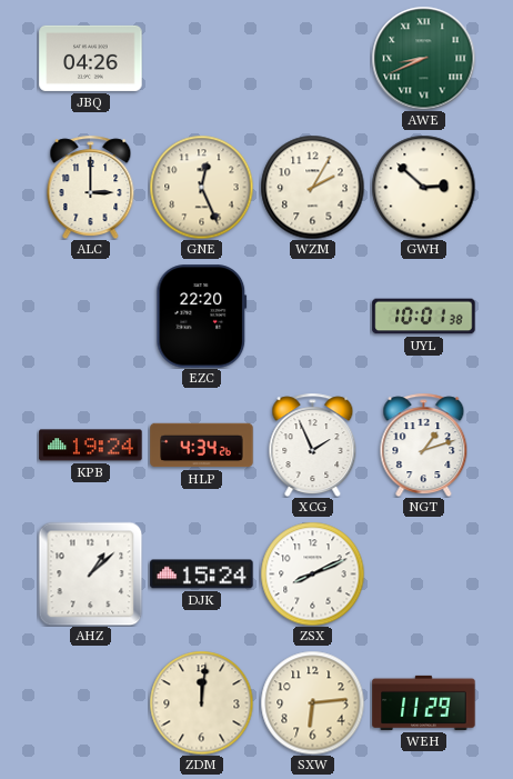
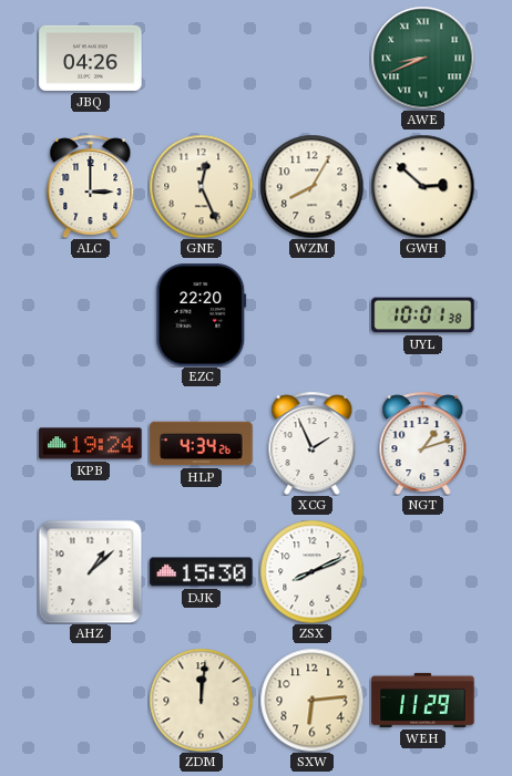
WZM: 2:05 -> 8:05 (311, 186)
DJK: 15:24 -> 15:30 (202, 572)
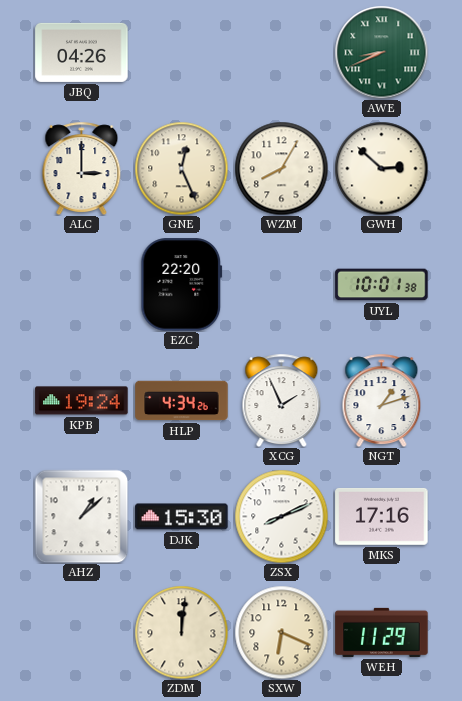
MKS: none -> 17:16 (382, 516)
SXW: 6:14 -> 6:19 (281, 632)
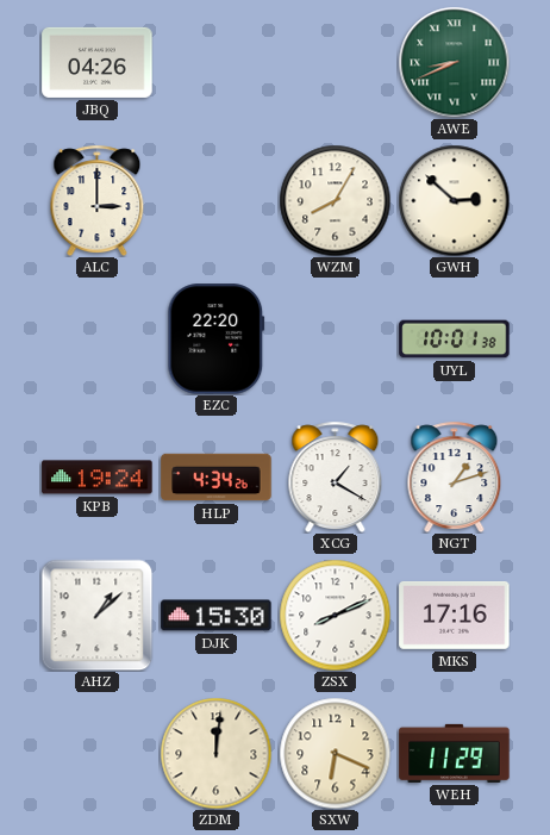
GNE: 12:26 -> none (181, 168)
XCG: 1:56 -> 1:20 (336, 476)
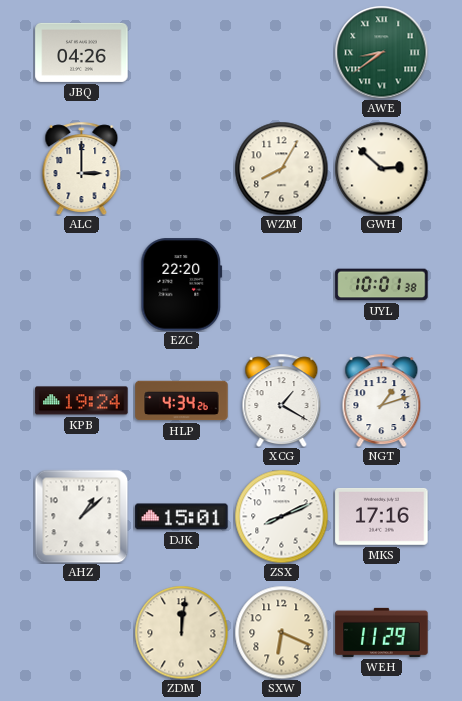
AWE: 8:41 -> 8:39 (381, 52)
DJK: 15:30 -> 15:01 (182, 517)
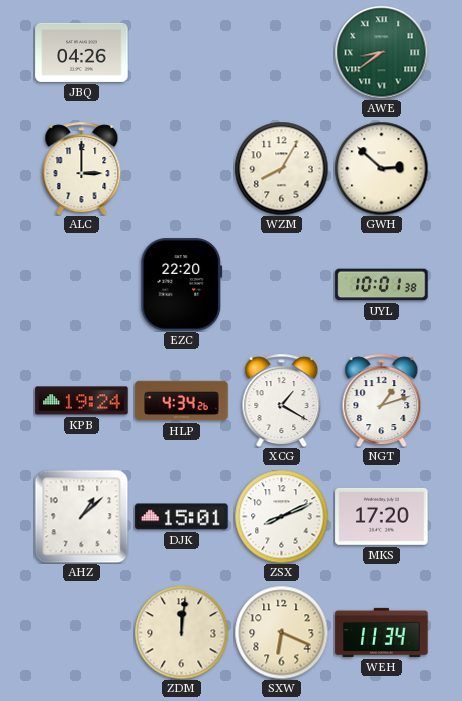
MKS: 17:16 -> 17:20 (382, 516)
WEH: 11:29 -> 11:34 (382, 632)
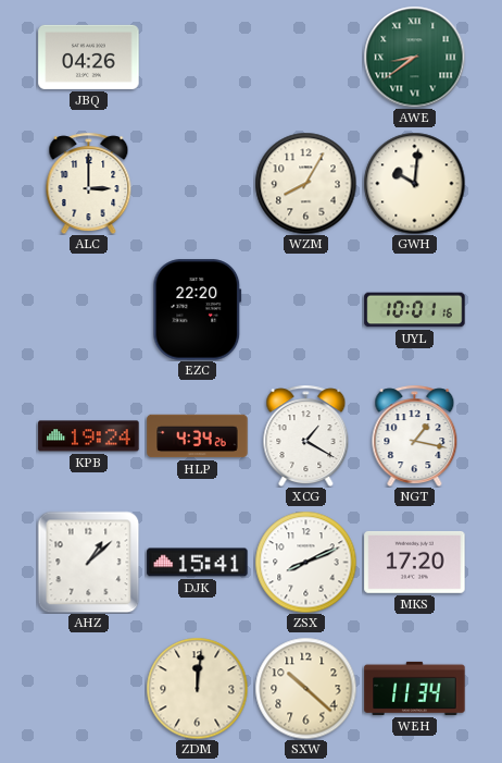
GWH: 2:52 -> 10:01 (414, 183)
UYL: 10:01:38 -> 10:01:16 (415, 310)
NGT: 1:12 -> 1:17 (415, 435)
DJK: 15:01 -> 15:41 (198, 563)
SXW: 6:19 -> 10:22 (305, 688)
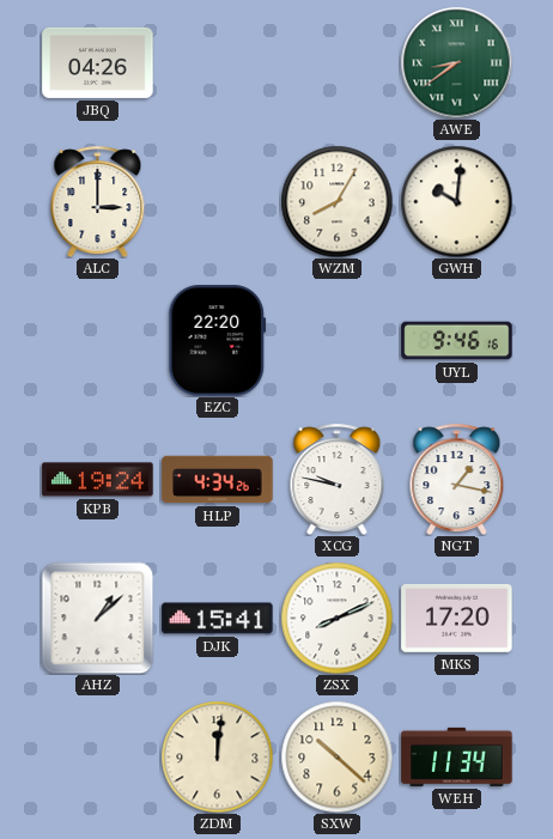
UYL: 10:01 -> 9:46 (457, 341)
XCG: 1:20 -> 9:47 (338, 479)
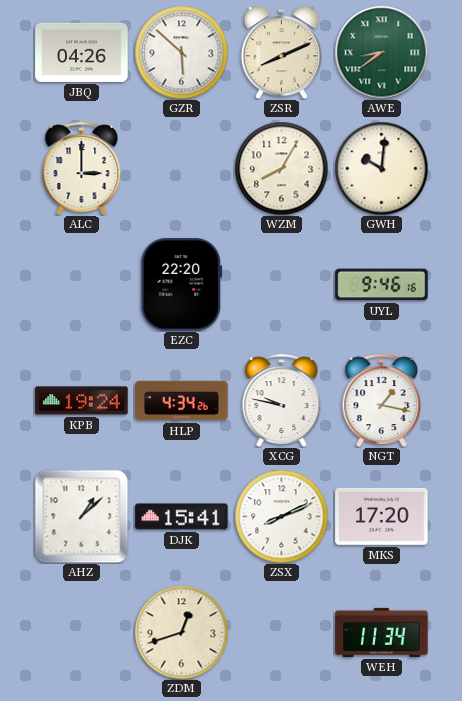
GZR: none -> 5:52 (181, 52)
ZSR: none -> 8:11 (281, 52)
ZDM: 12:01 -> 12:42 (181, 632)
SXW: 10:22 -> none (336, 756)
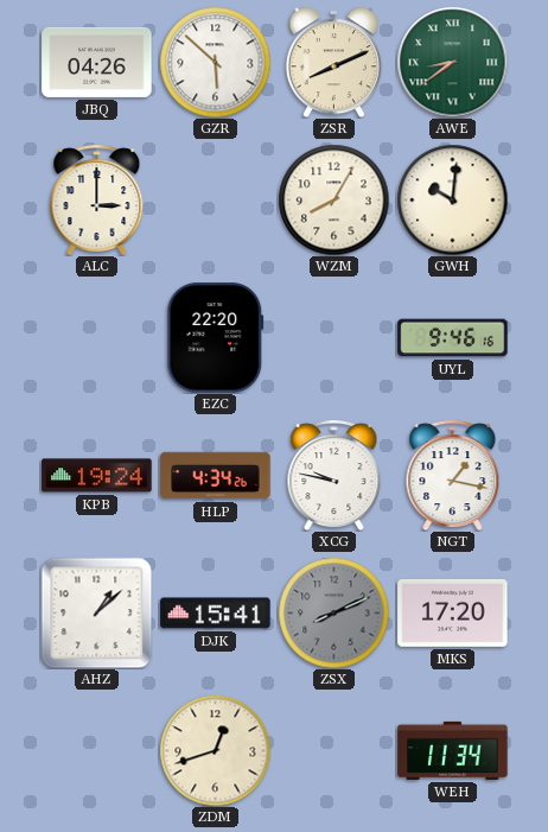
ZSX dial: white -> grey (333, 612)
